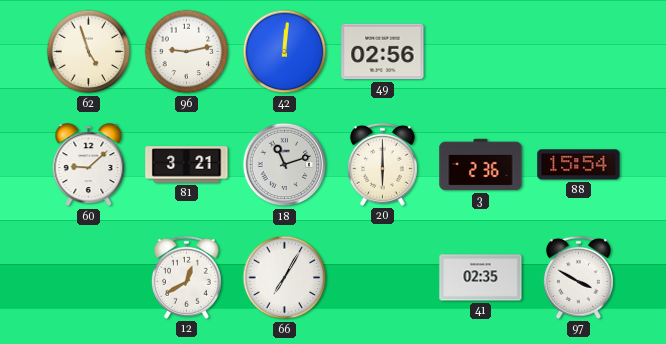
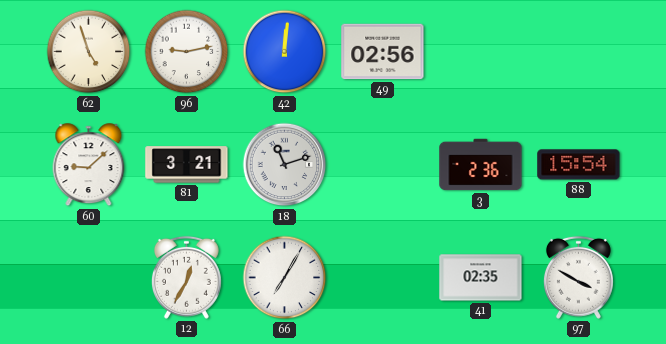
20: 6:00 -> none (382, 164)
12: 12:40 -> 12:35 (186, 277)
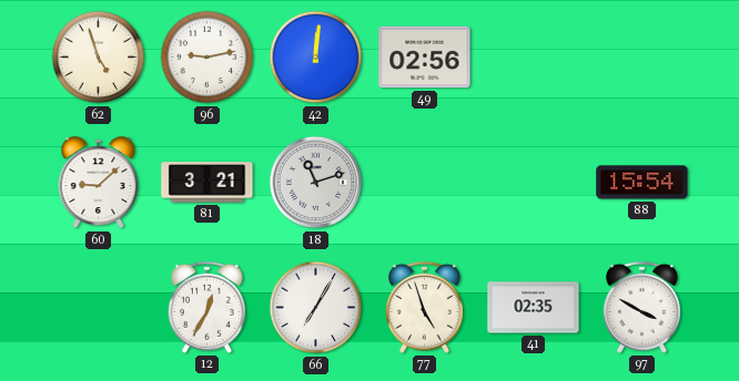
3: 2:36 -> none (481, 165)
77: none -> 4:57 (424, 307)
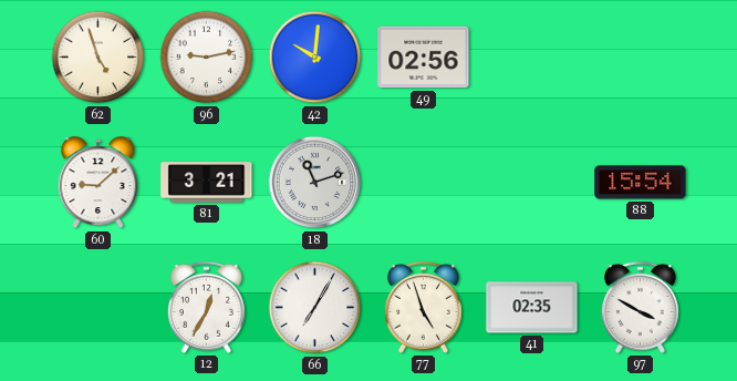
42: 12:01 -> 10:01 (315, 58)
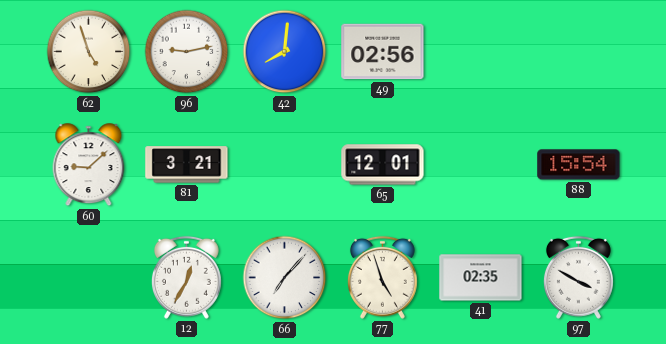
42: 10:01 -> 8:01 (285, 52)
18: 11:12 -> none (315, 183)
65: none -> 12:01 (383, 165)
66: 7:05 -> 7:07 (285, 278)
